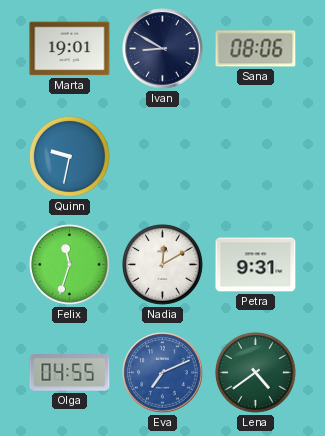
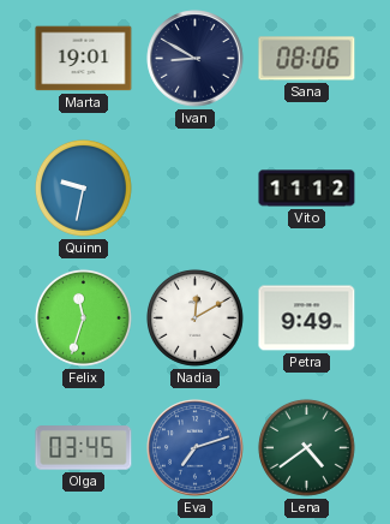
Vito: none -> 11:12 (307, 189)
Petra: 9:31 -> 9:49 (307, 318)
Olga: 04:55 -> 03:45 (84, 448)
Eva: 7:11 -> 7:12 (196, 448)
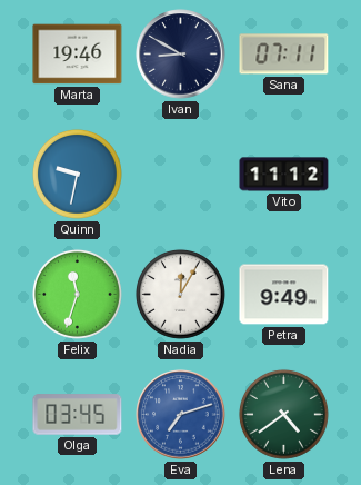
Marta: 19:01 -> 19:46 (78, 55)
Sana: 08:06 -> 07:11 (284, 55)
Nadia: 12:10 -> 12:05 (180, 294)
